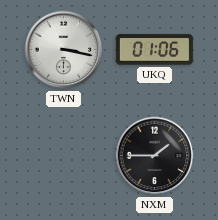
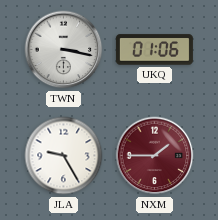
JLA: none -> 9:25 (64, 156)
NXM dial: black -> burgundy (155, 156)
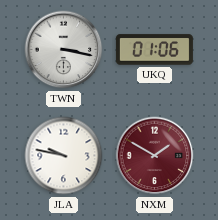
JLA: 9:25 -> 9:47 (64, 156)
NXM: 1:45 -> 1:50 (155, 156)
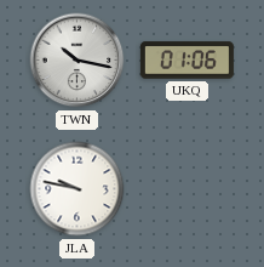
TWN: 3:17 -> 10:17 (78, 61)
NXM: 1:50 -> none (155, 156)
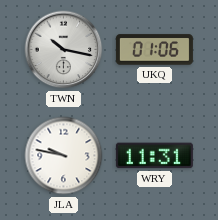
WRY: none -> 11:31 (154, 156)
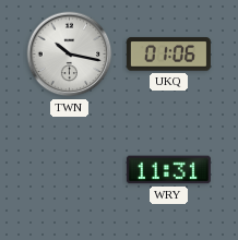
JLA: 9:47 -> none (64, 156)
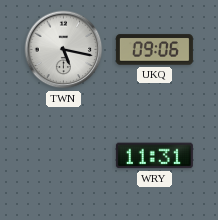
TWN: 10:17 -> 5:17 (64, 50)
UKQ: 01:06 -> 09:06 (154, 50)
